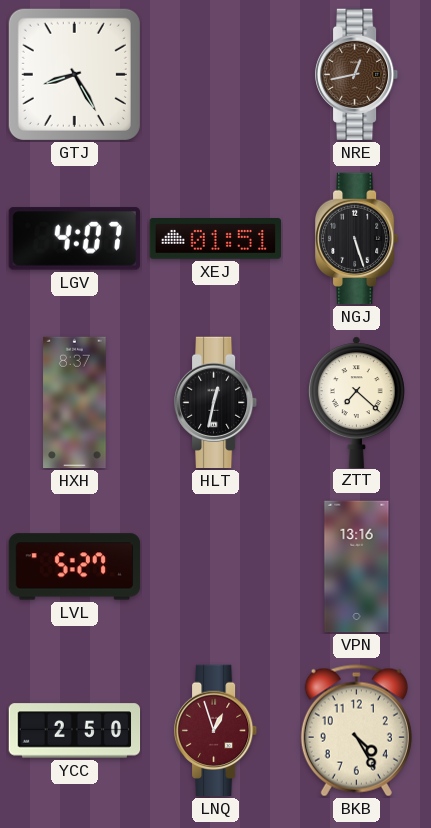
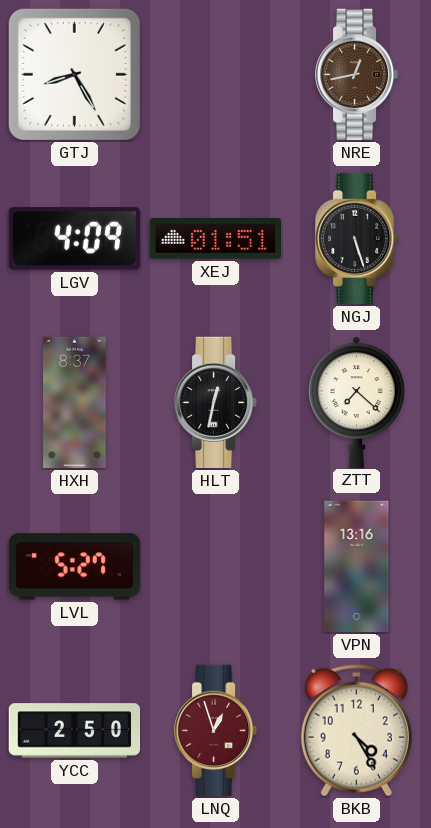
LGV: 4:07 -> 4:09 (74, 239)
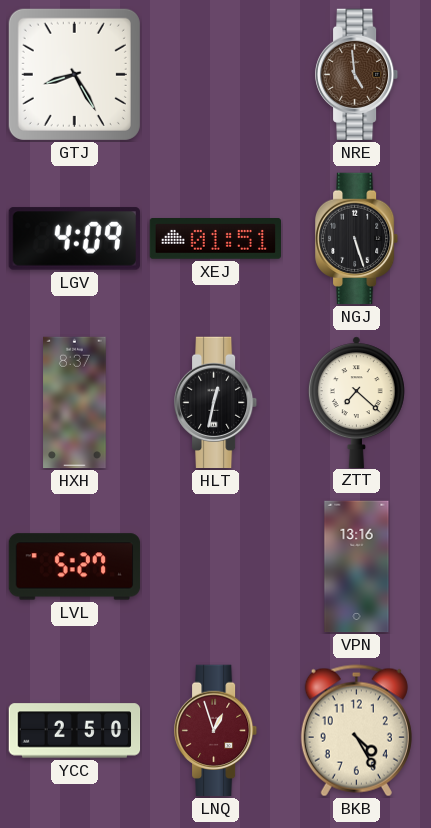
NRE: 12:43 -> 4:59 (358, 75)
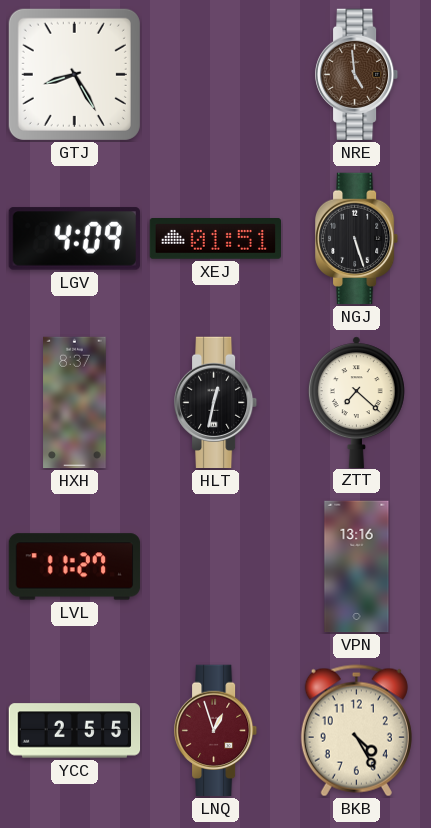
LVL: 5:27 -> 11:27 (75, 567)
YCC: 2:50 -> 2:55 (75, 731)
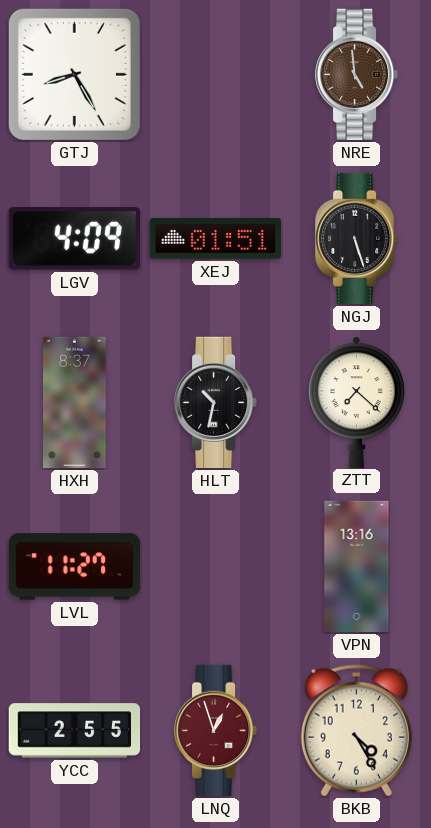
HLT: 12:32 -> 10:32 (217, 403)
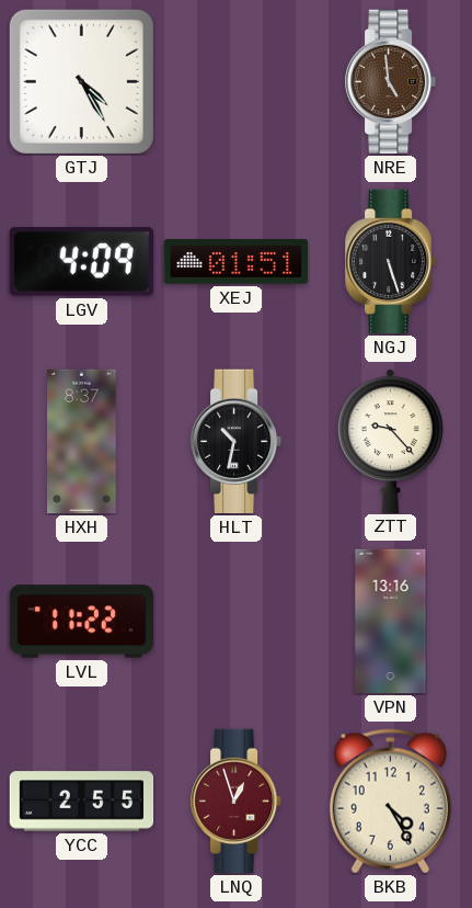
GTJ: 8:25 -> 4:25 (81, 81)
ZTT: 7:22 -> 9:23 (390, 441)
LVL: 11:27 -> 11:22 (82, 622)
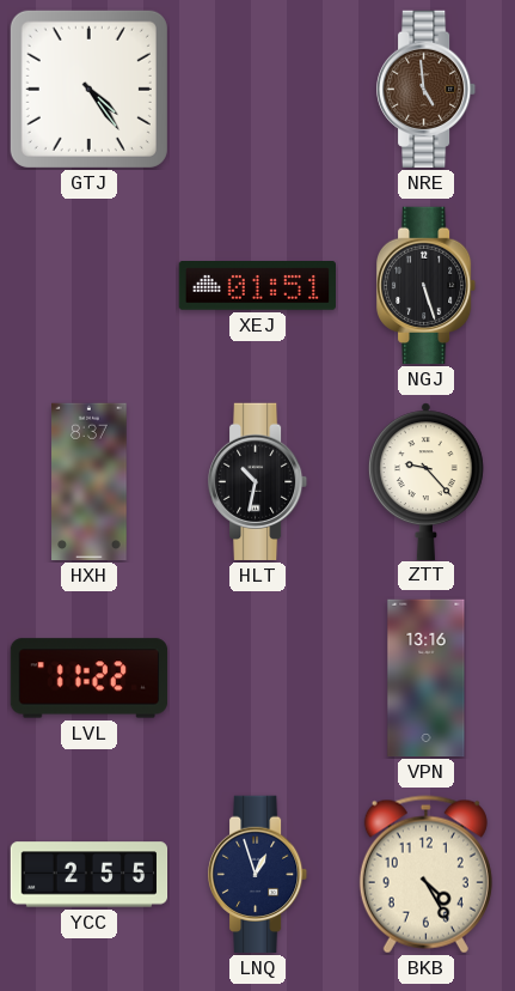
GTJ: 4:25 -> 4:24 (88, 89)
LGV: 4:09 -> none (81, 262)
LNQ dial: burgundy -> navy (259, 875)
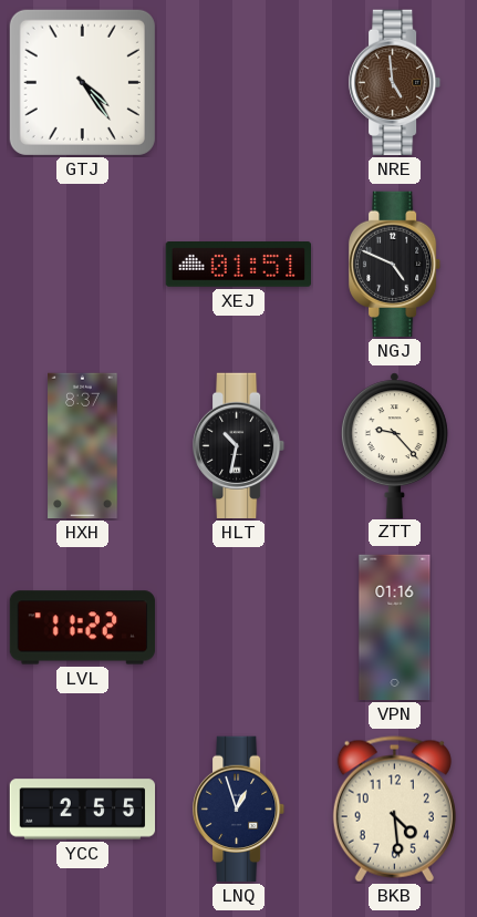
NGJ: 5:27 -> 4:49 (396, 265)
VPN: 13:16 -> 01:16 (395, 628)
BKB: 4:25 -> 4:29 (394, 810)
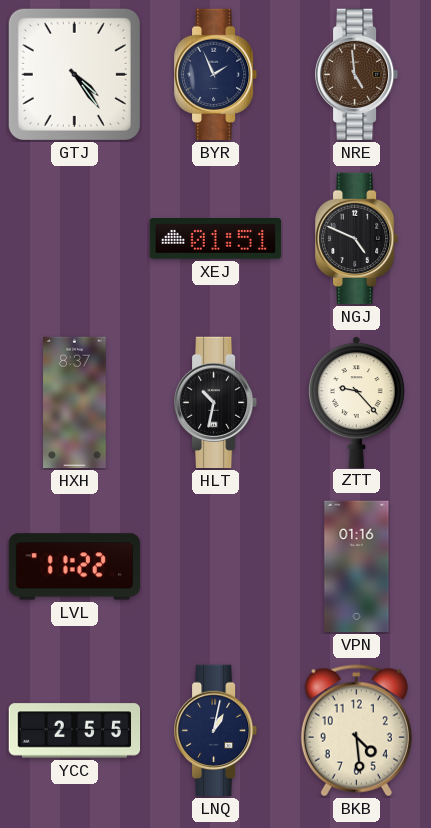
BYR: none -> 1:56 (217, 75)
LNQ: 12:57 -> 1:02 (217, 731)
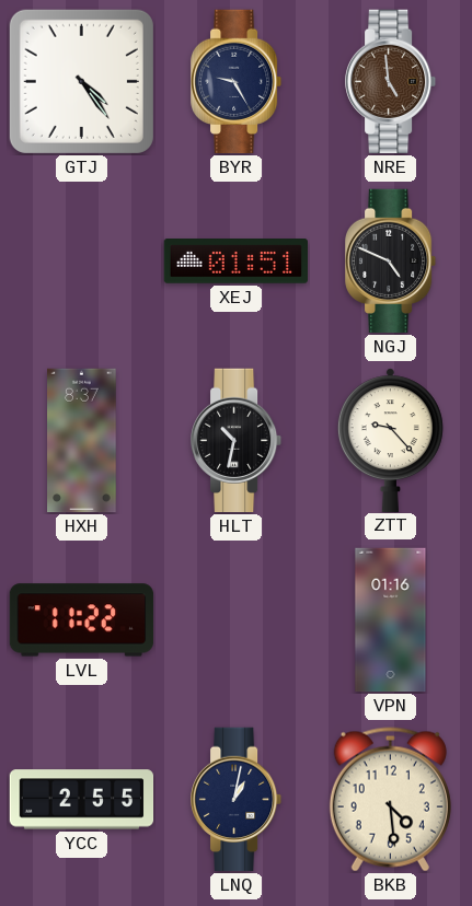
BYR: 1:56 -> 9:25 (238, 82)
